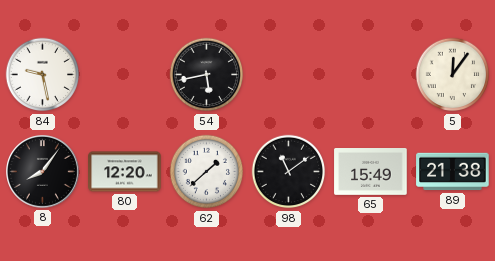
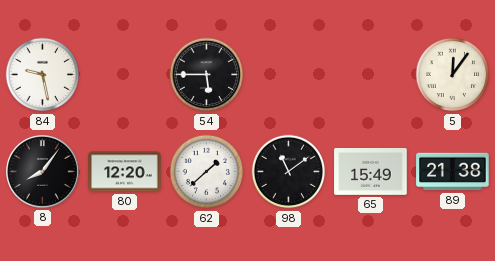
54: 5:43 -> 5:45 (207, 75)
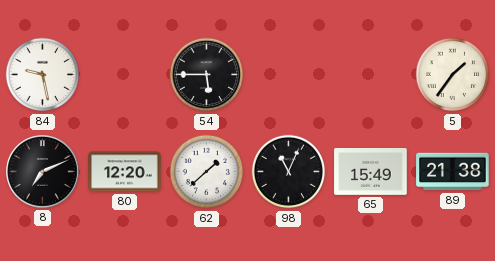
5: 12:06 -> 1:36 (453, 75)
8: 8:06 -> 7:11 (43, 172)
98: 11:09 -> 11:04 (289, 172)
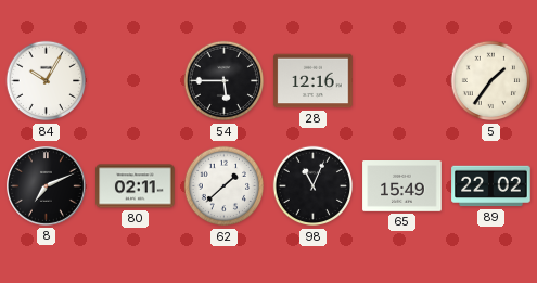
84: 9:28 -> 10:05 (47, 81)
28: none -> 12:16 (314, 81)
80: 12:20 -> 02:11 (136, 186)
89: 21:38 -> 22:02 (491, 186)
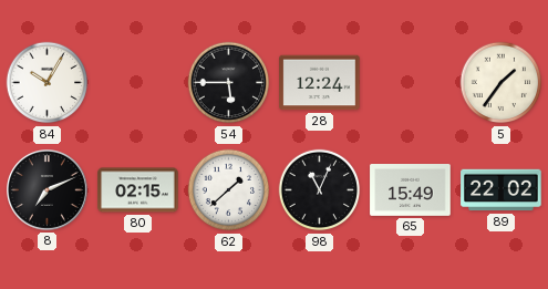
28: 12:16 -> 12:24 (320, 83)
80: 02:11 -> 02:15 (138, 190)
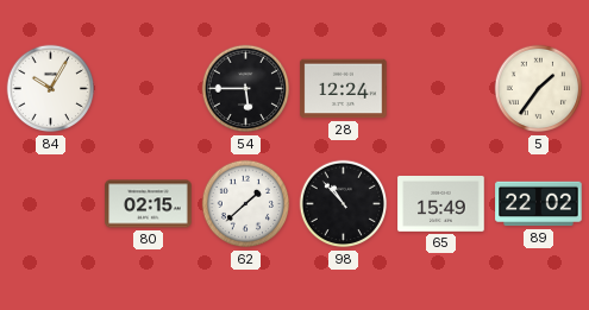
8: 7:11 -> none (48, 190)
98: 11:04 -> 10:53 (344, 204)
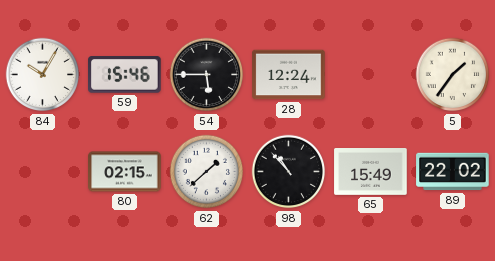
59: none -> 15:46 (125, 75)
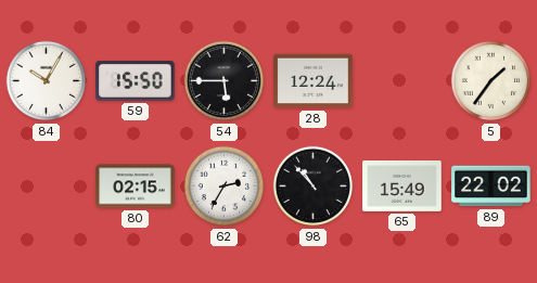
59: 15:46 -> 15:50 (136, 81)
62: 1:38 -> 2:35 (225, 186)
